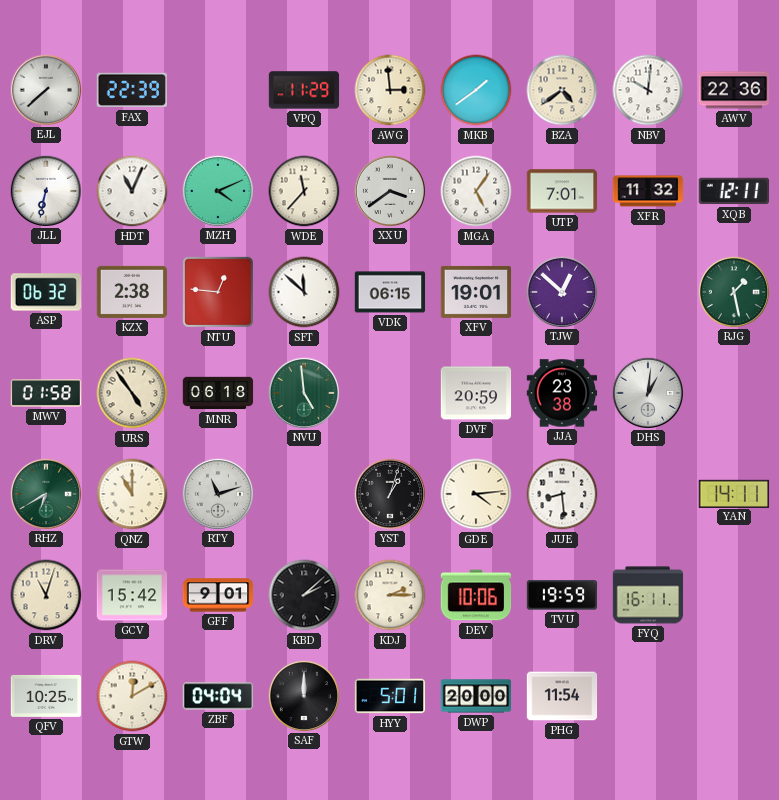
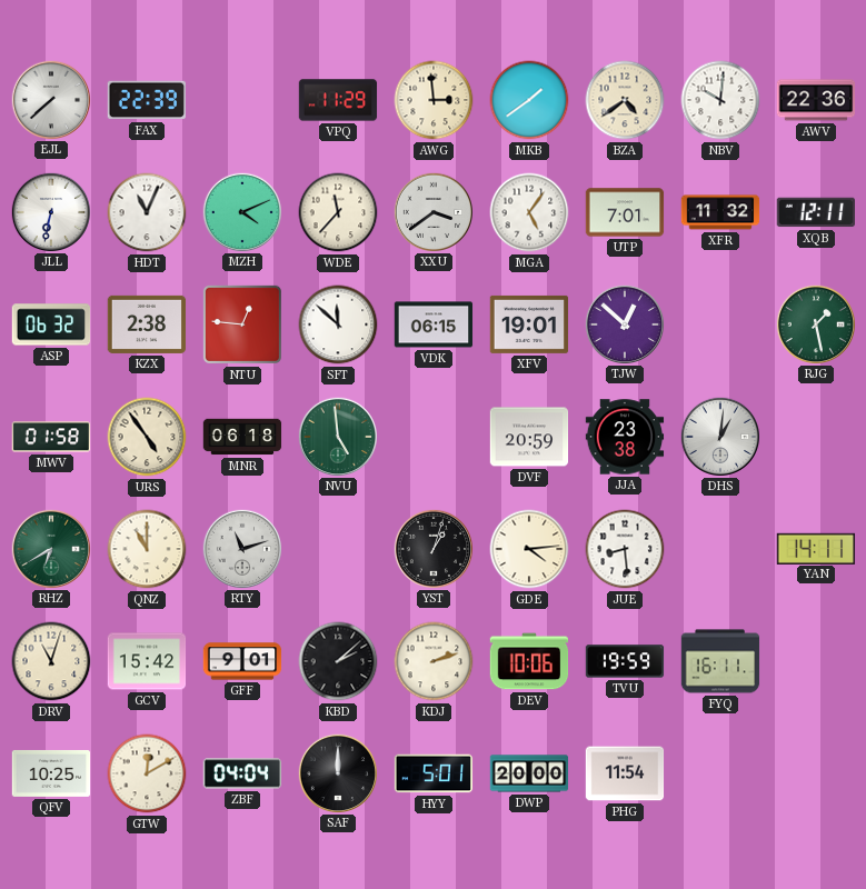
KDJ: 2:15 -> 2:12 (434, 661)
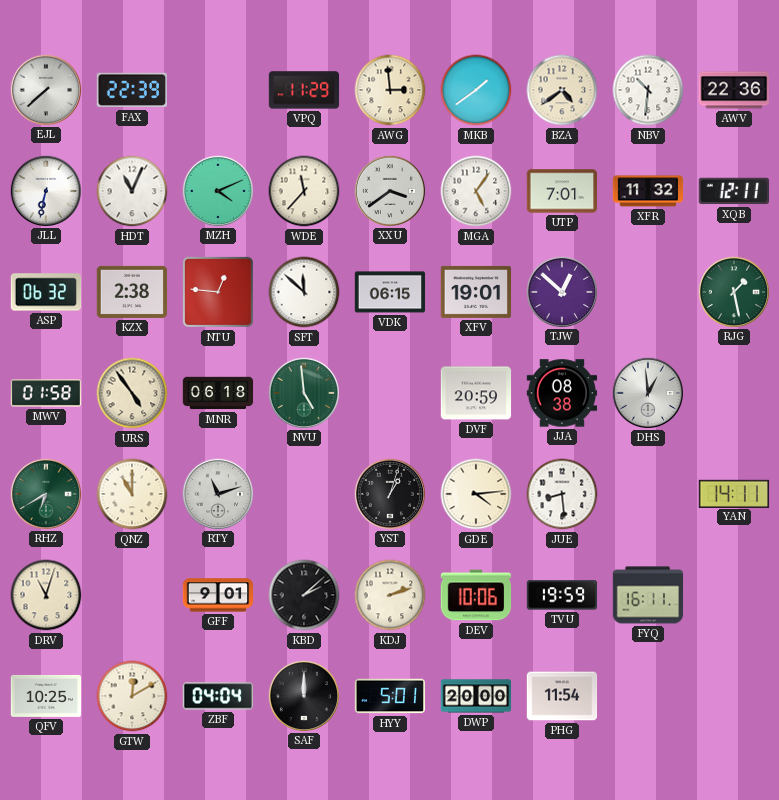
NBV: 10:01 -> 10:31 (648, 90)
JJA: 23:38 -> 08:38 (562, 393)
DHS: 1:01 -> 12:59 (647, 392)
GCV: 15:42 -> none (147, 661)
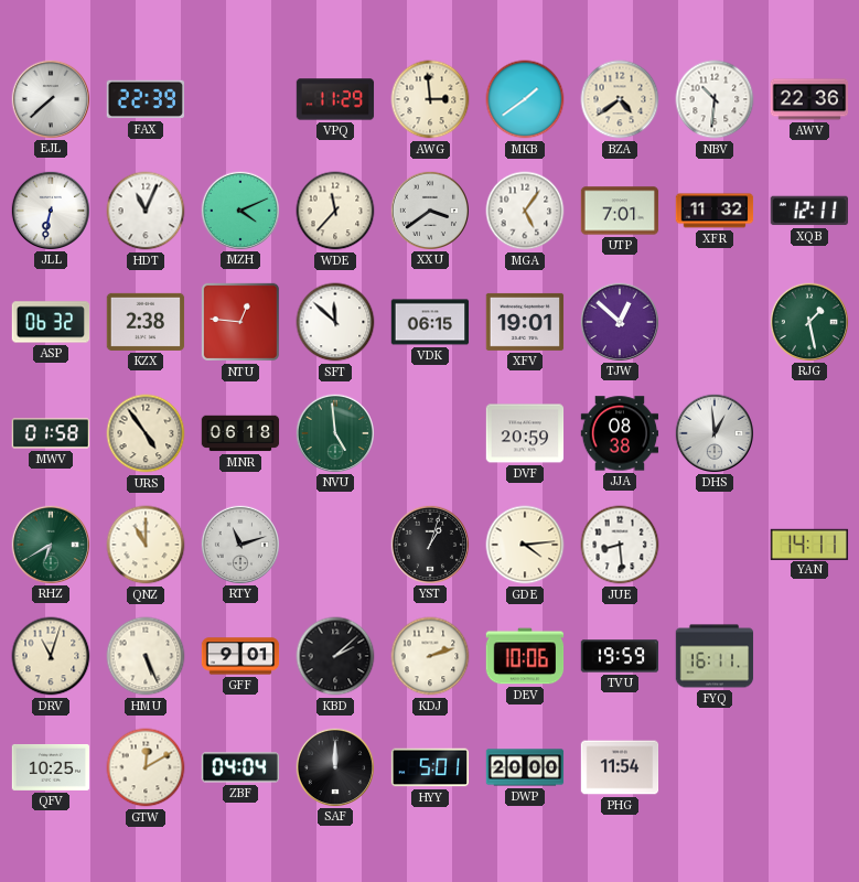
HMU: none -> 5:26 (146, 656)
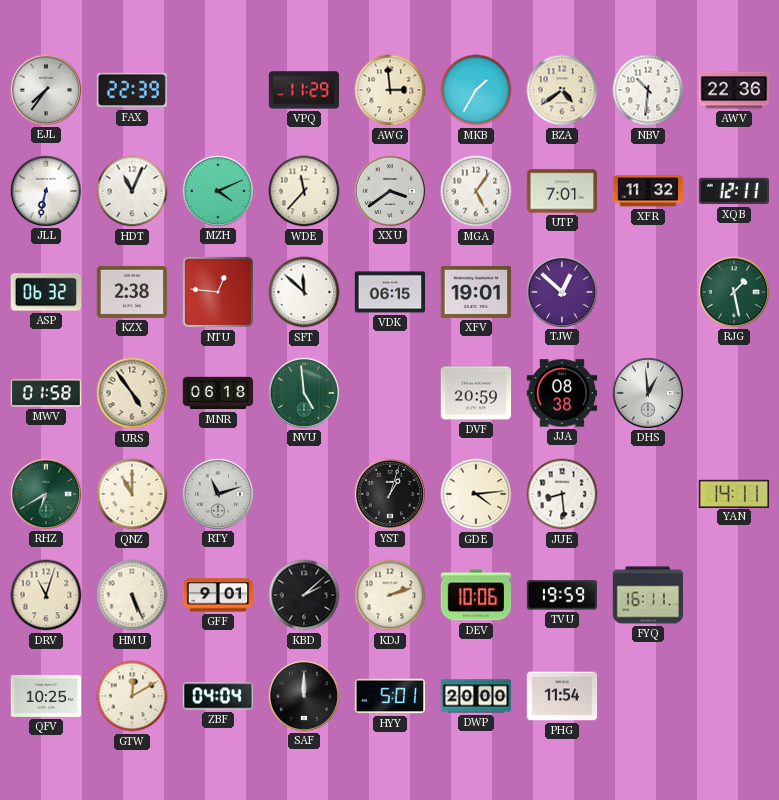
EJL: 7:38 -> 7:36 (45, 89)
MKB: 1:39 -> 1:35 (476, 90)
